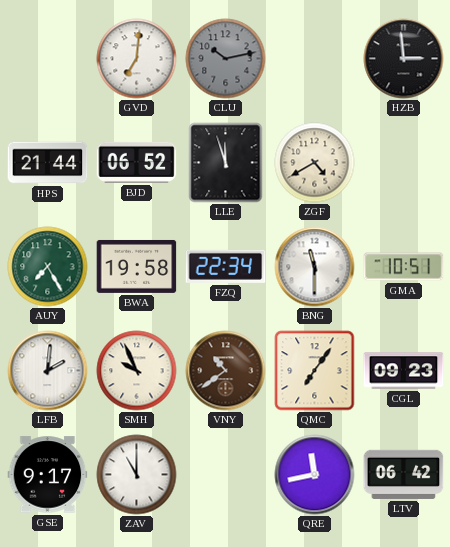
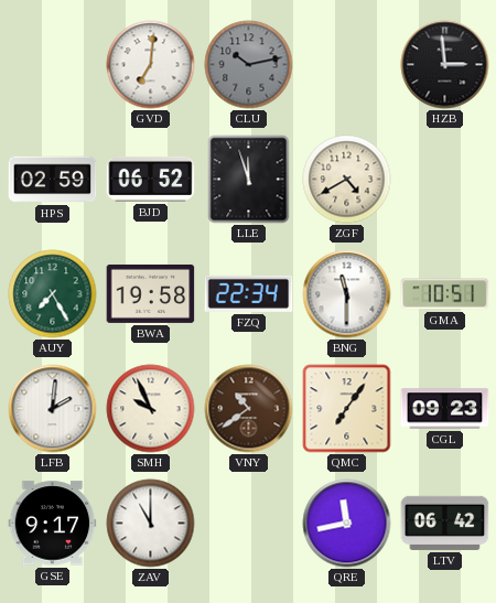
HPS: 21:44 -> 02:59 (53, 180)
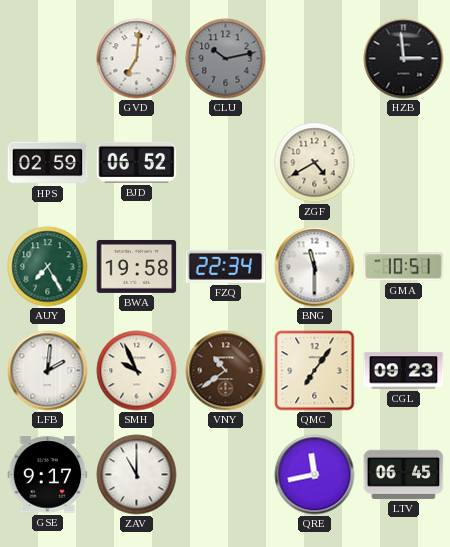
LLE: 11:57 -> none (249, 180)
LTV: 06:42 -> 06:45 (404, 474)
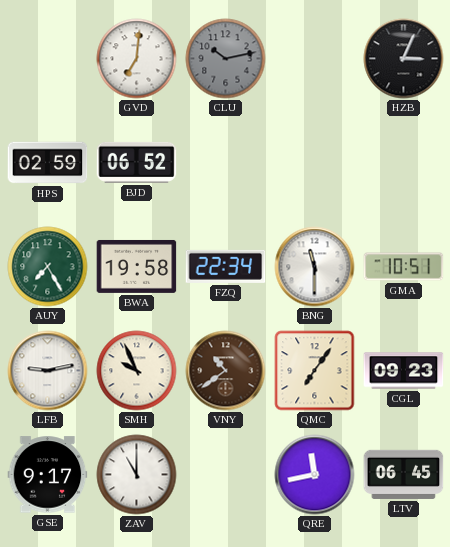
HZB: 2:59 -> 3:04 (404, 59)
ZGF: 4:40 -> none (315, 163)
LFB: 2:01 -> 9:13 (48, 371)
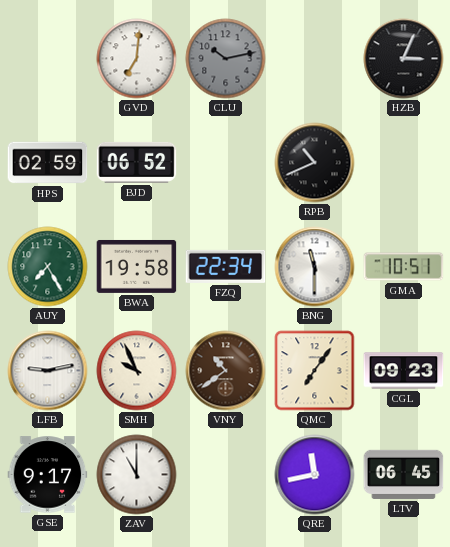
RPB: none -> 10:41 (315, 163)
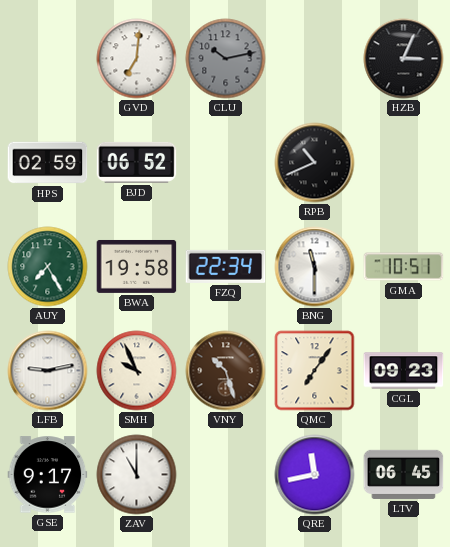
VNY: 10:39 -> 10:27 (226, 371)
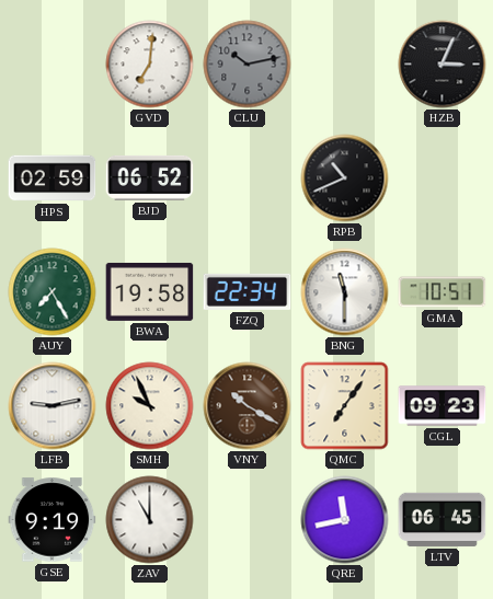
VNY: 10:27 -> 10:20 (248, 406)
GSE: 9:17 -> 9:19 (53, 520)
